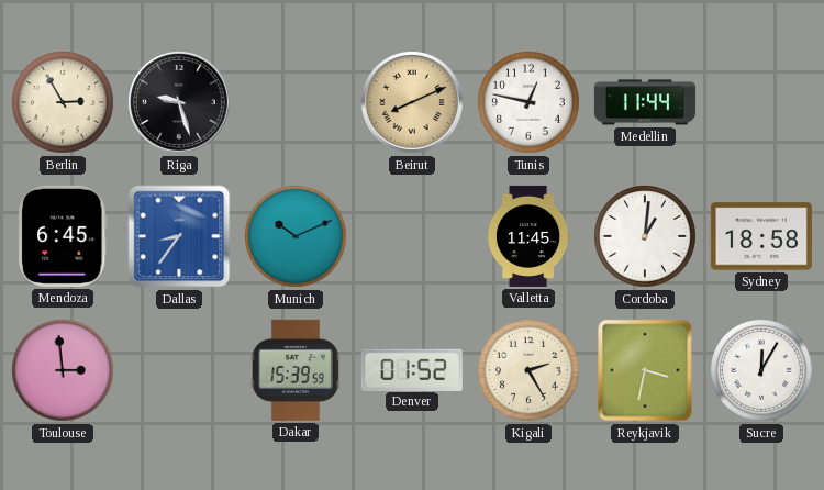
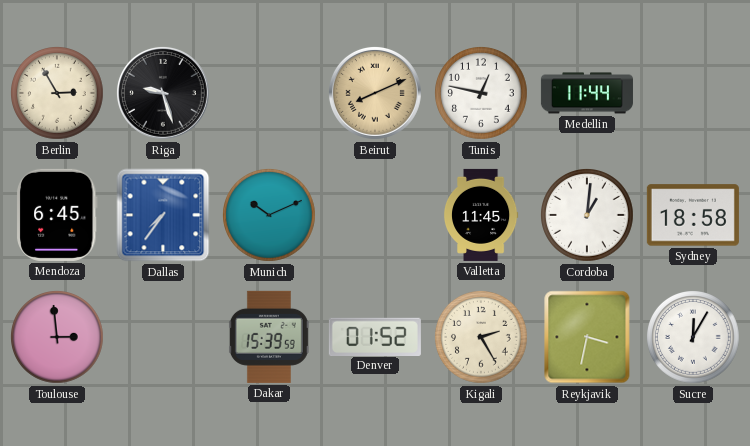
Dallas: 8:36 -> 7:36 (163, 215)
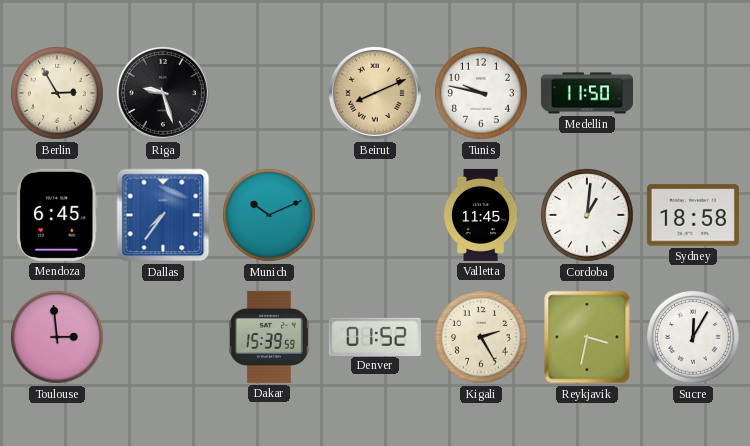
Tunis: 12:47 -> 9:47 (482, 94)
Medellin: 11:44 -> 11:50 (587, 93)
